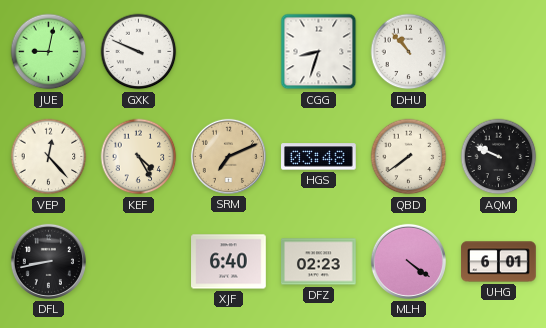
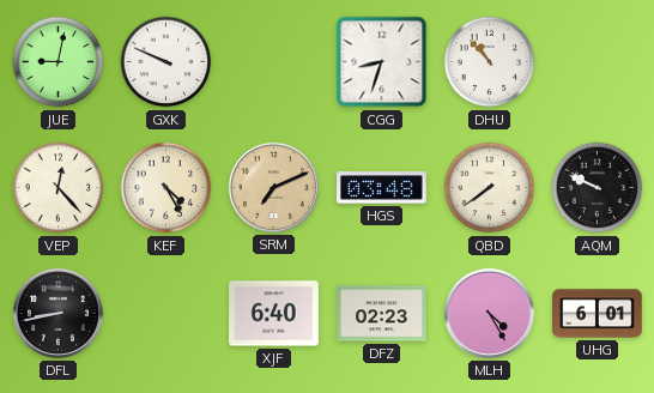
MLH: 4:21 -> 4:25 (489, 313)
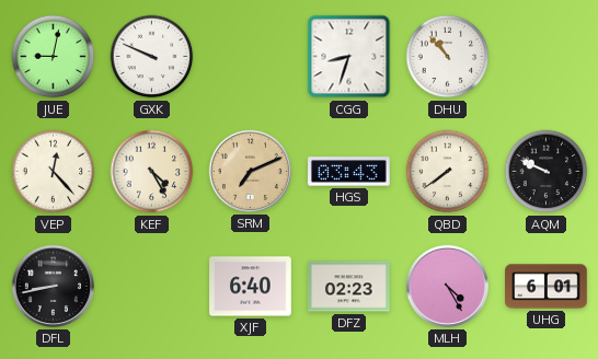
HGS: 03:48 -> 03:43 (349, 172)
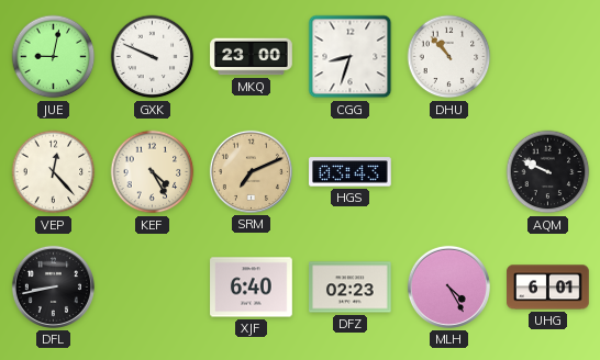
MKQ: none -> 23:00 (252, 57)
QBD: 7:39 -> none (448, 172)
